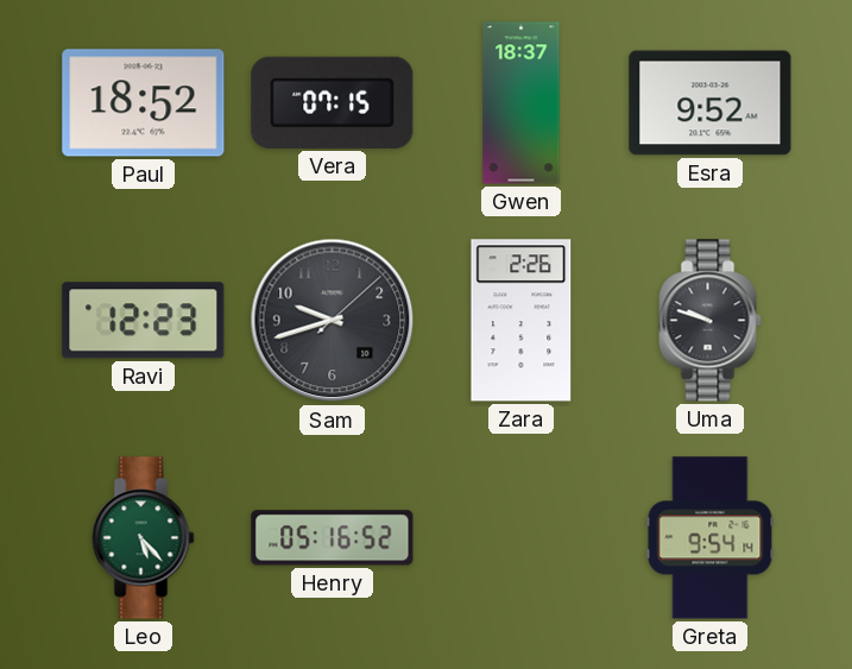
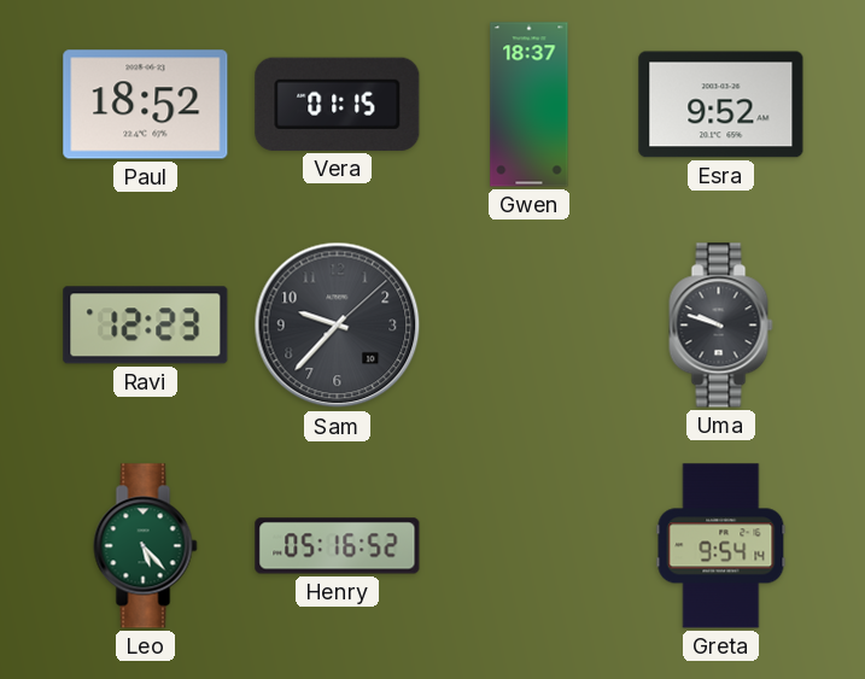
Vera: 07:15 -> 01:15 (338, 104)
Sam: 9:42 -> 9:37 (338, 326)
Zara: 2:26 -> none (522, 321)
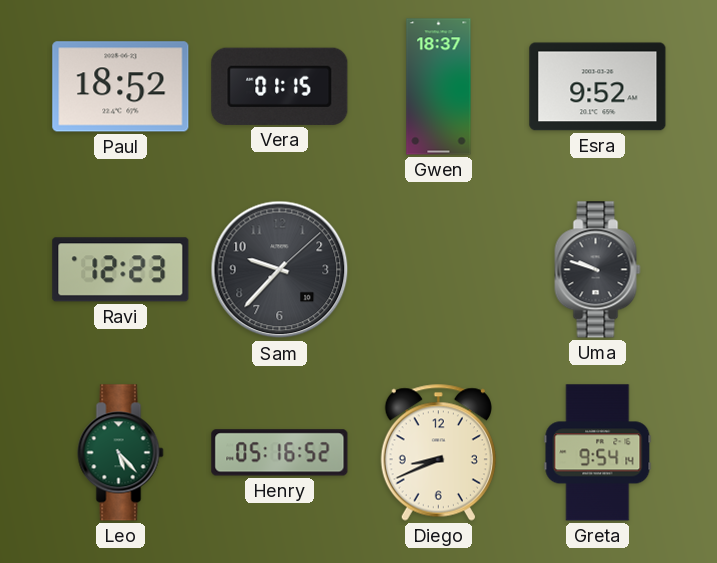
Diego: none -> 8:41 (438, 452)
